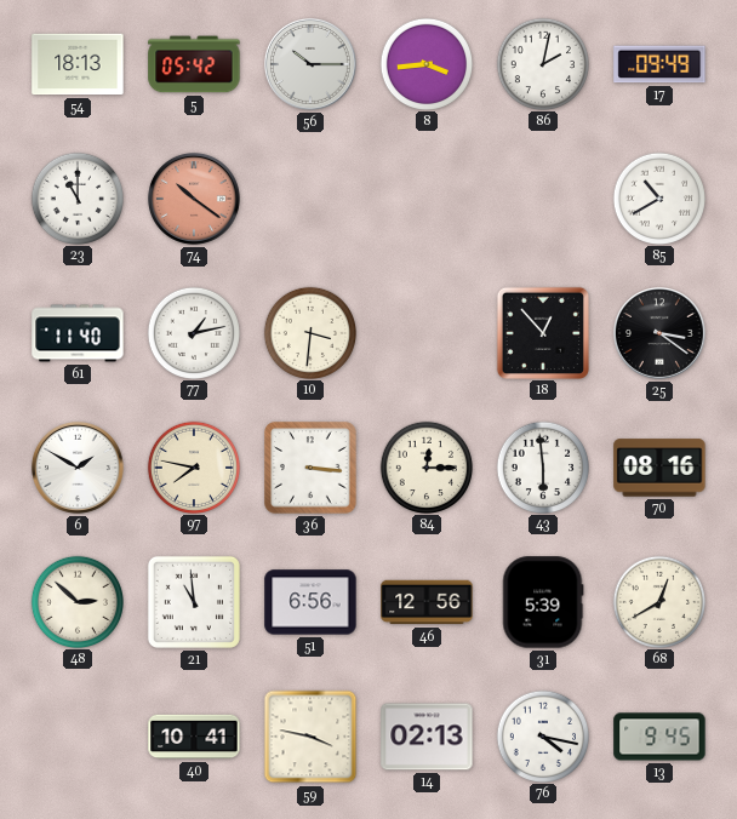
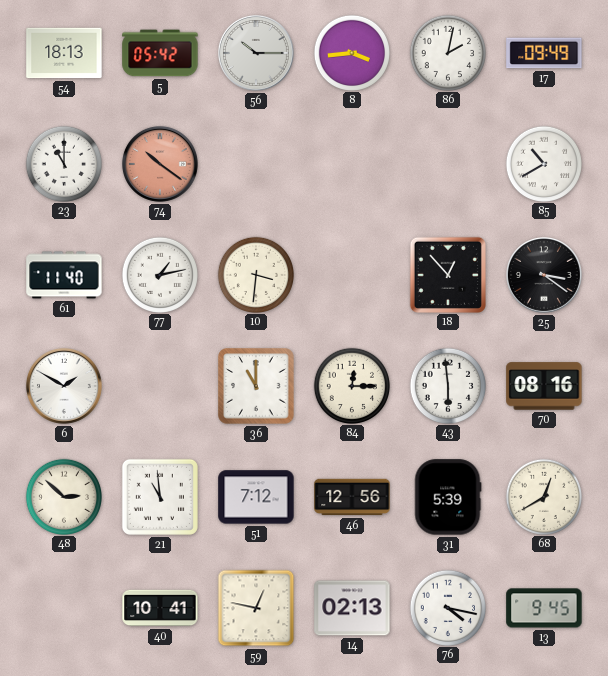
97: 7:47 -> none (193, 466)
36: 3:16 -> 11:00 (256, 386)
51: 6:56 -> 7:12 (256, 497)
59: 3:47 -> 12:47 (256, 608)
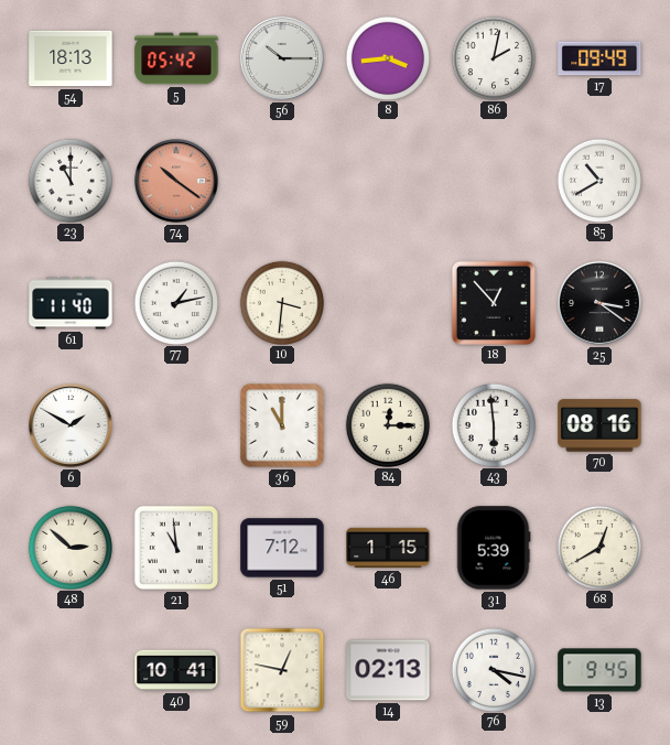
46: 12:56 -> 1:15 (388, 548)
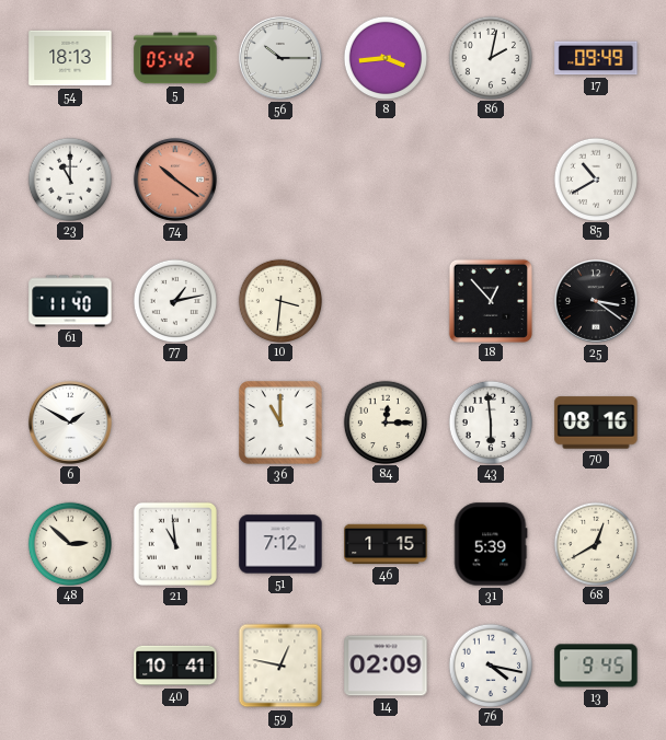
14: 02:13 -> 02:09 (386, 666)
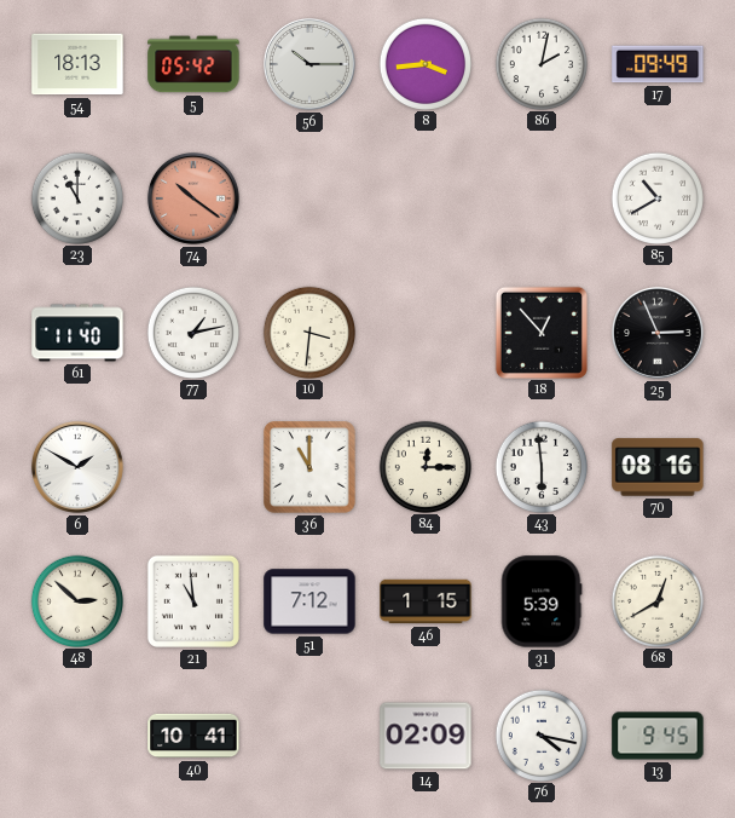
25: 3:21 -> 2:56 (658, 333)
59: 12:47 -> none (280, 666)
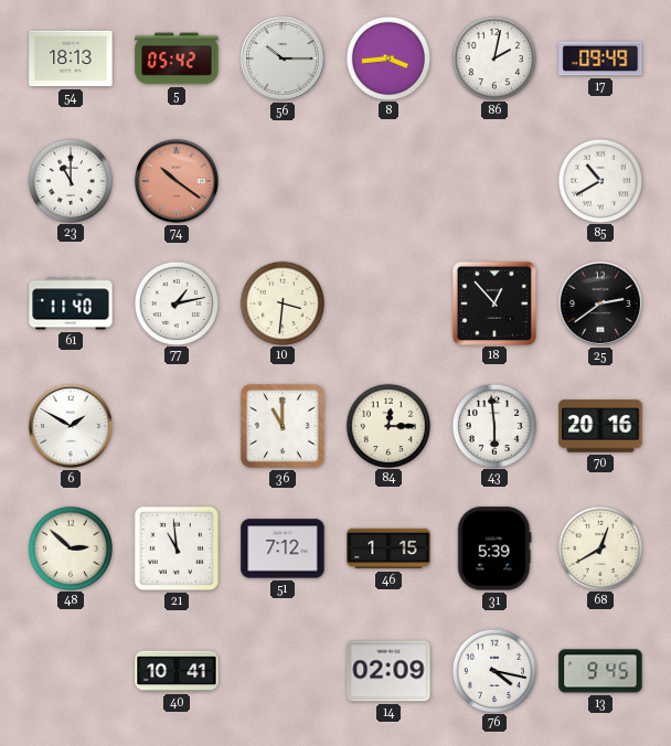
25: 2:56 -> 2:39 (600, 303)
70: 08:16 -> 20:16 (600, 426)
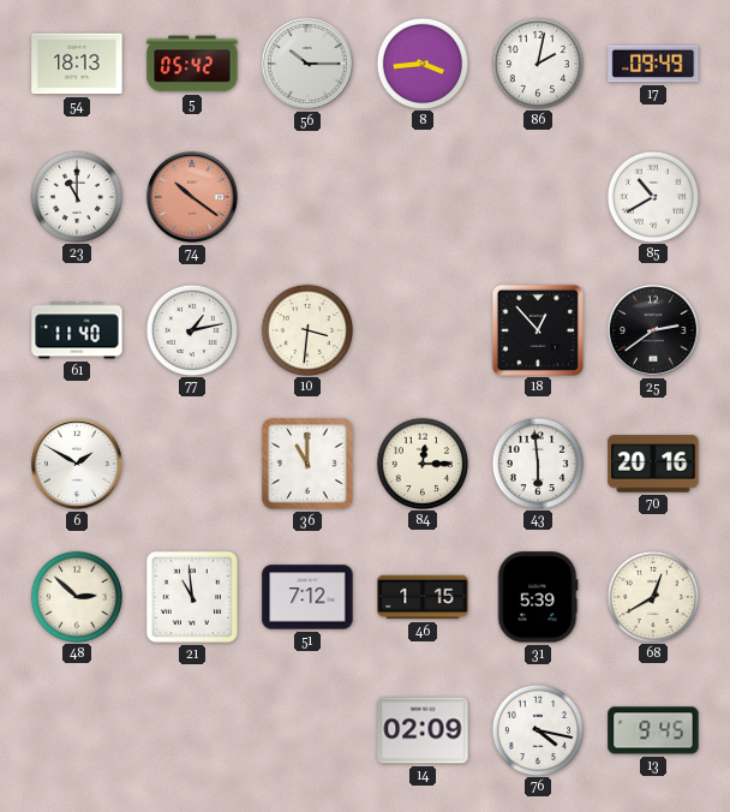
40: 10:41 -> none (177, 671)
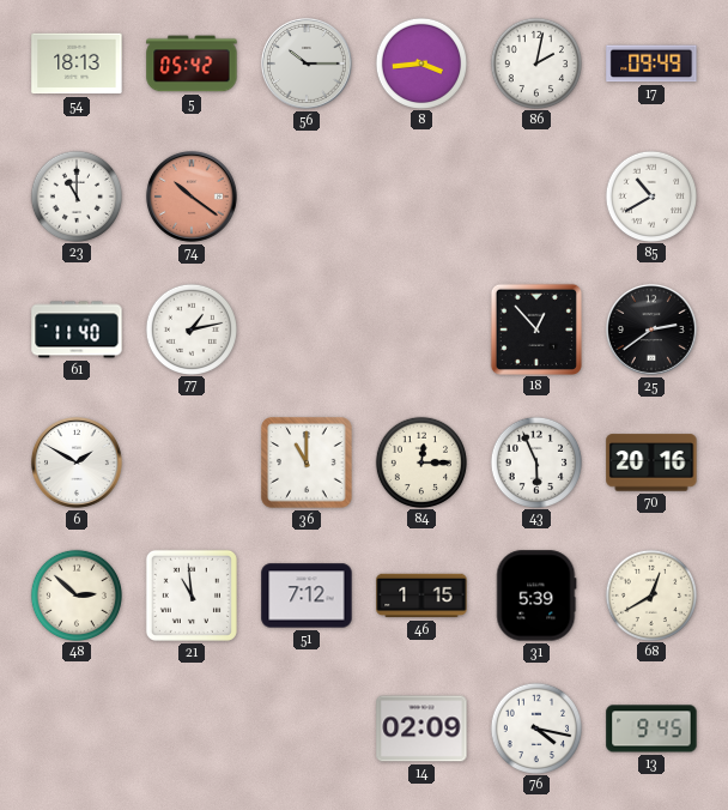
10: 3:31 -> none (306, 329)
43: 5:59 -> 5:56 (535, 461)
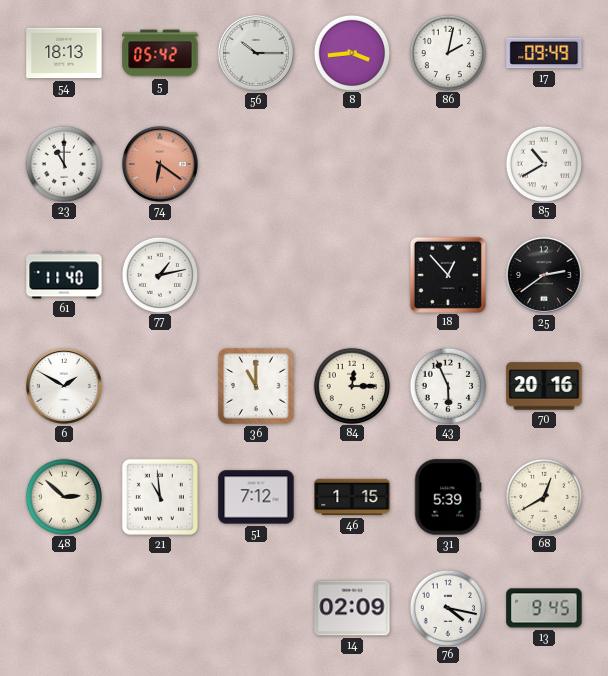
74: 10:21 -> 6:21 (160, 164)
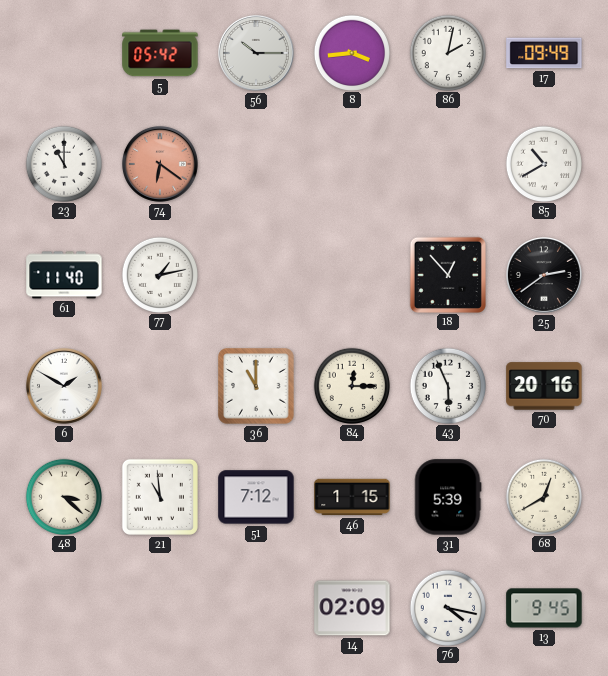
54: 18:13 -> none (64, 53)
48: 2:52 -> 3:22 (63, 496)
